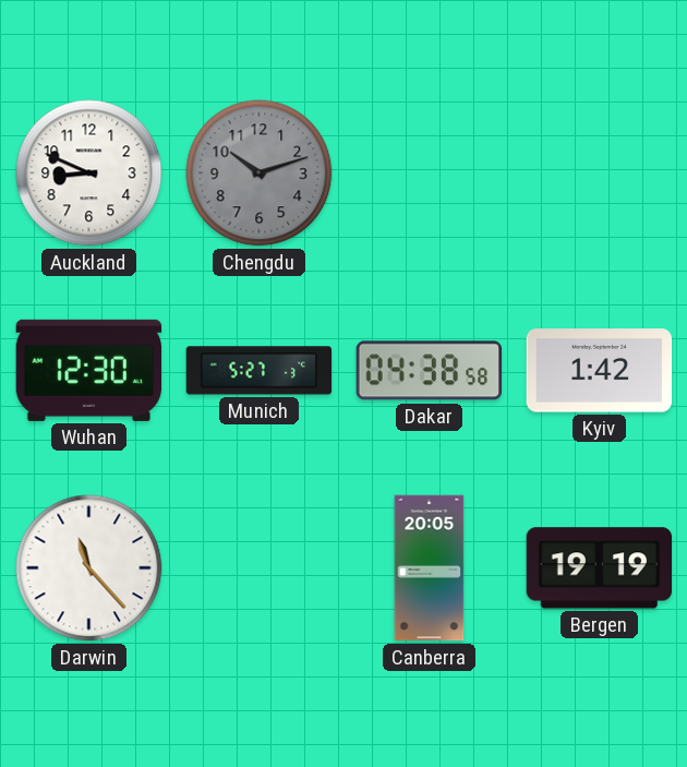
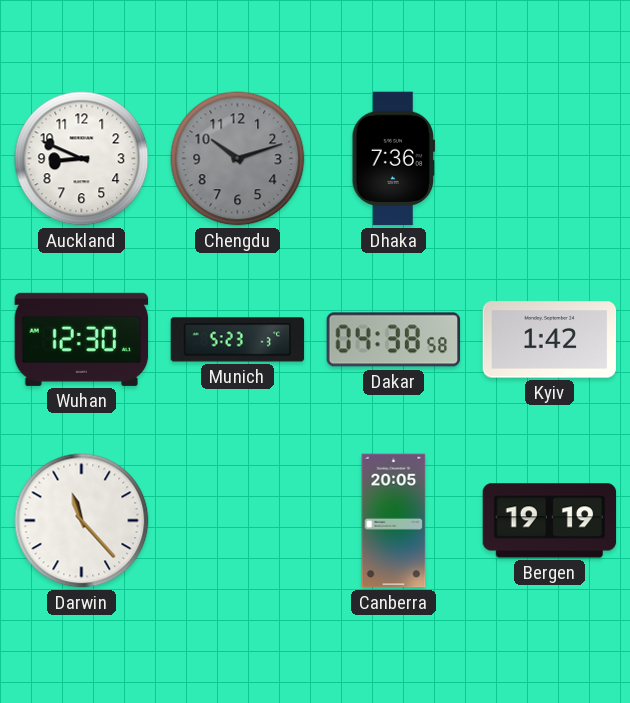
Dhaka: none -> 7:36 (394, 159)
Munich: 5:27 -> 5:23 (238, 340)
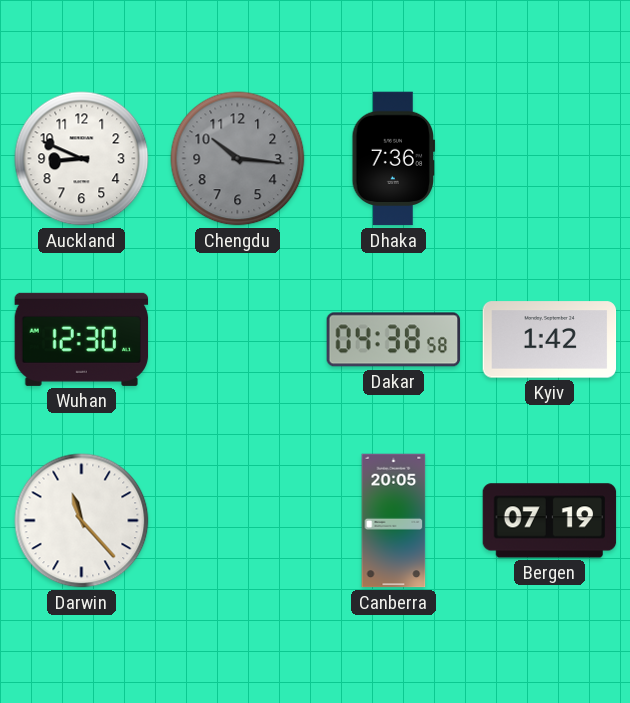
Chengdu: 10:12 -> 10:16 (238, 159)
Munich: 5:23 -> none (238, 340)
Bergen: 19:19 -> 07:19 (550, 521)
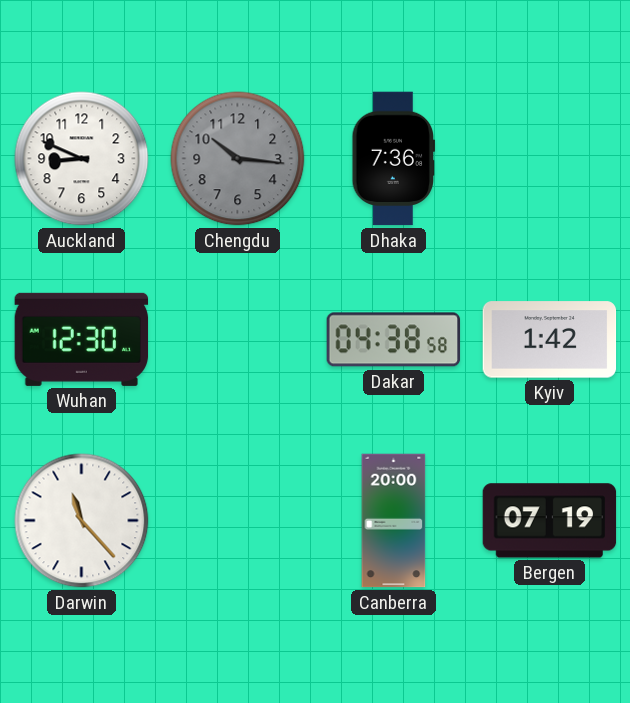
Canberra: 20:05 -> 20:00 (394, 521)
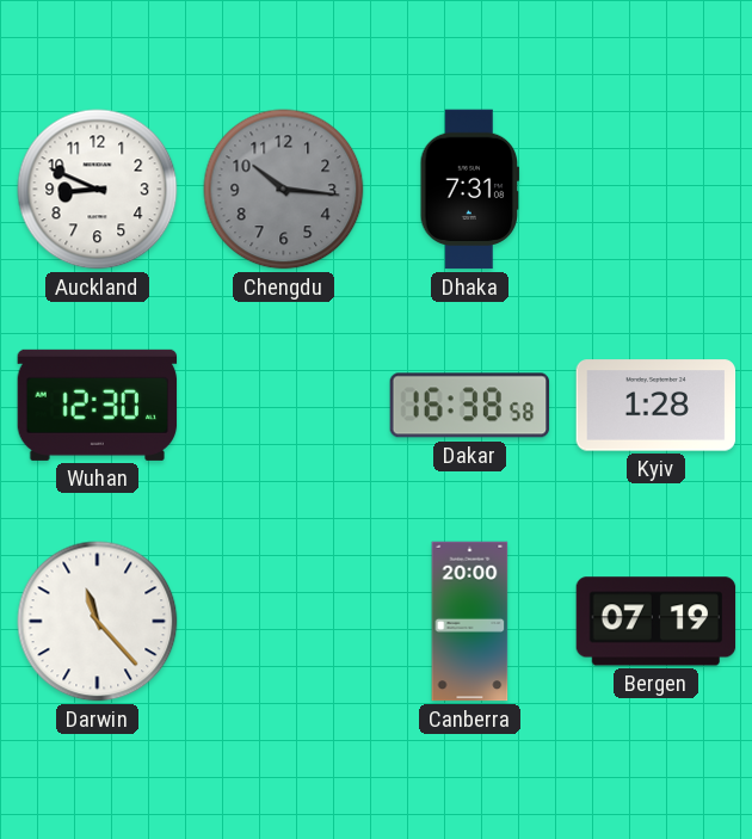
Dhaka: 7:36 -> 7:31 (470, 190)
Dakar: 04:38 -> 16:38 (470, 406)
Kyiv: 1:42 -> 1:28 (657, 406)
